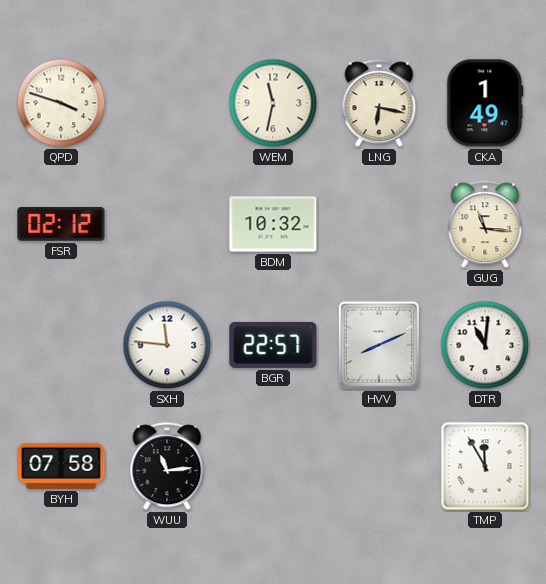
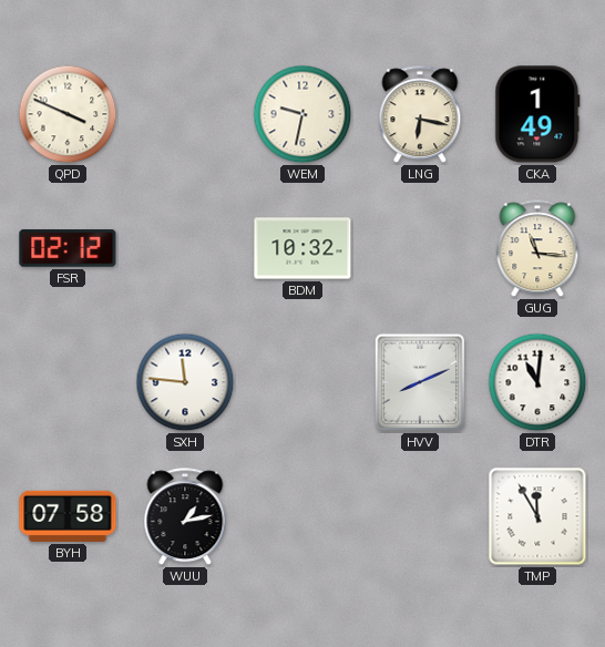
QPD: 3:48 -> 3:49 (68, 114)
WEM: 11:32 -> 9:32 (302, 114)
BGR: 22:57 -> none (273, 345)
WUU: 11:14 -> 1:13 (185, 517)
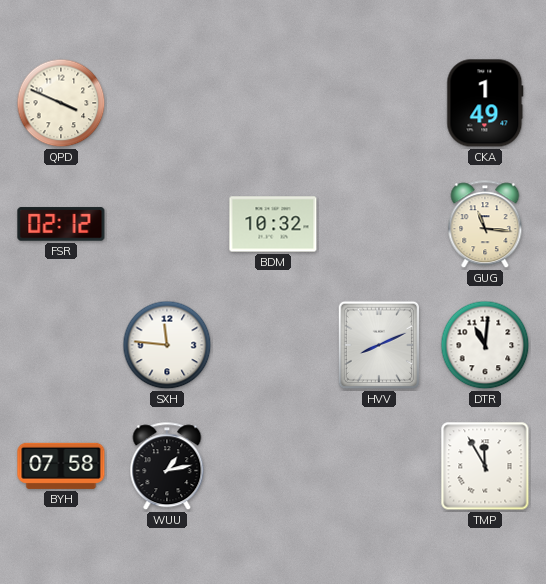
WEM: 9:32 -> none (302, 114)
LNG: 6:17 -> none (420, 115)
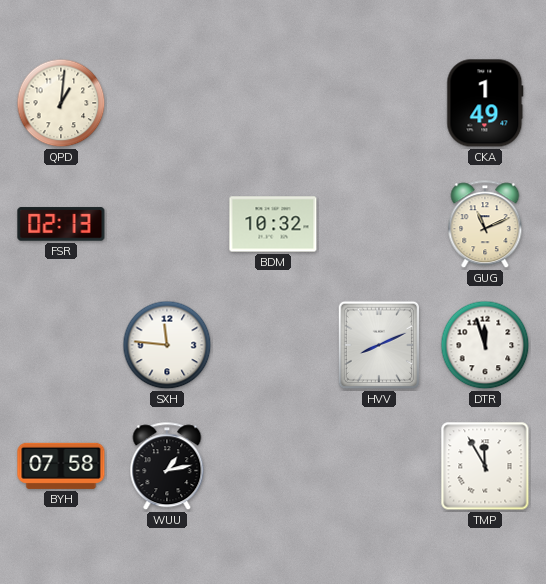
QPD: 3:49 -> 1:01 (61, 103)
FSR: 02:12 -> 02:13 (61, 224)
GUG: 11:16 -> 11:11 (485, 225)
DTR: 11:01 -> 11:57 (485, 345)
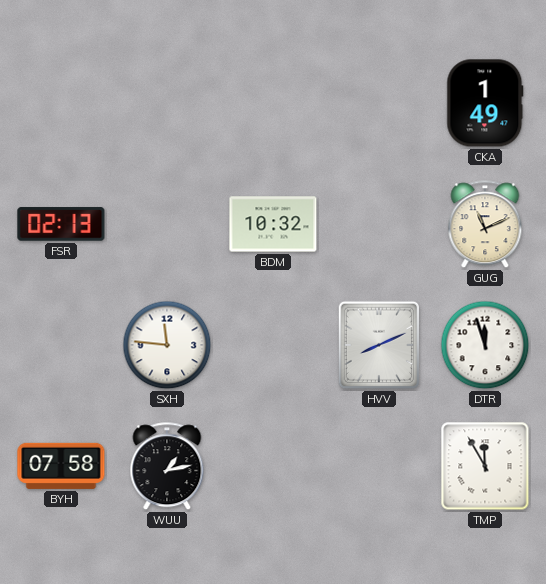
QPD: 1:01 -> none (61, 103)
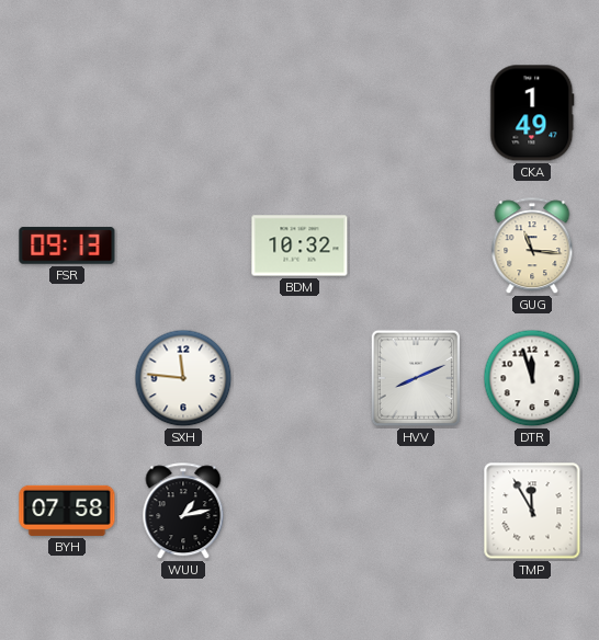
FSR: 02:13 -> 09:13 (67, 245)
GUG: 11:11 -> 11:16 (532, 247)
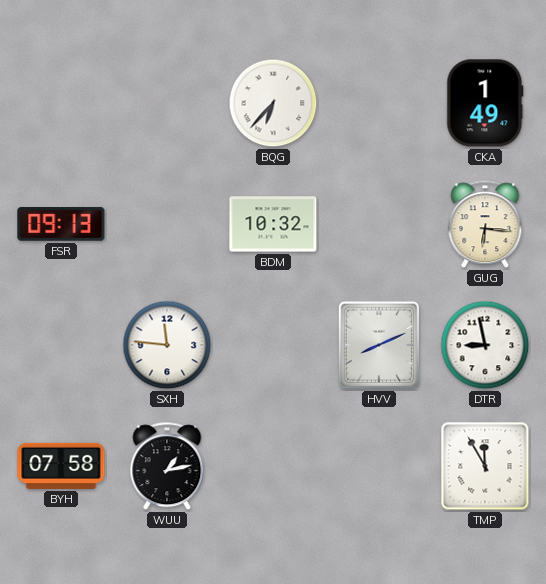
BQG: none -> 6:37 (273, 103)
GUG: 11:16 -> 6:16 (485, 225)
DTR: 11:57 -> 8:58 (485, 345)
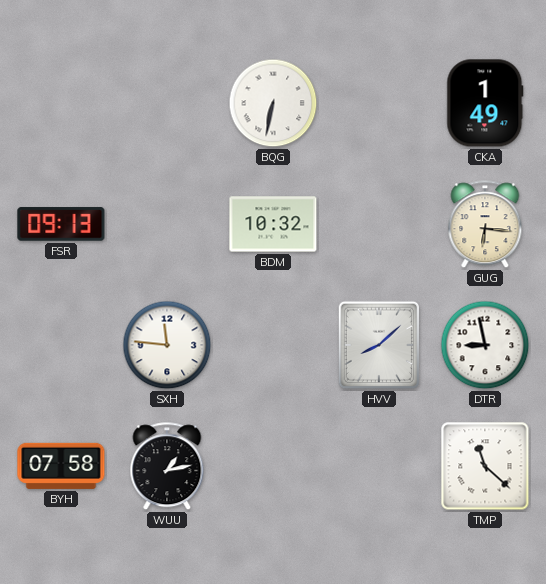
BQG: 6:37 -> 6:32 (273, 103)
HVV: 8:11 -> 8:08 (379, 345)
TMP: 11:55 -> 11:22 (485, 466)
